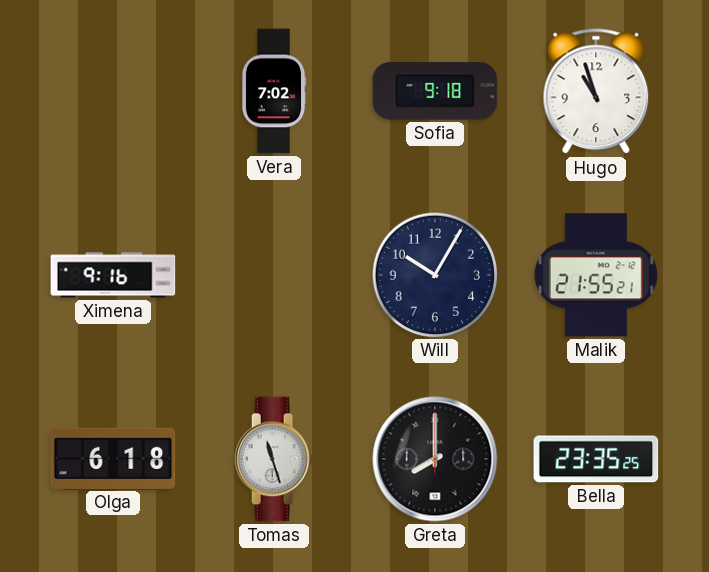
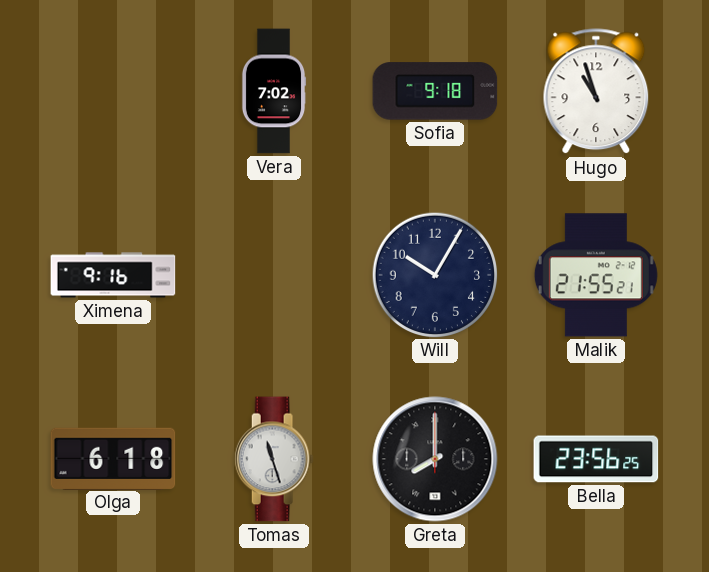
Bella: 23:35 -> 23:56 (596, 459)
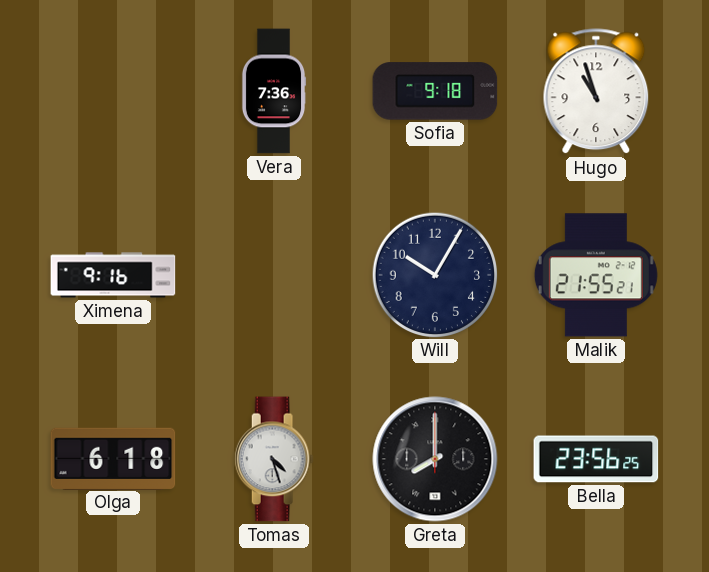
Vera: 7:02 -> 7:36 (274, 91)
Tomas: 11:27 -> 4:27 (274, 459)
